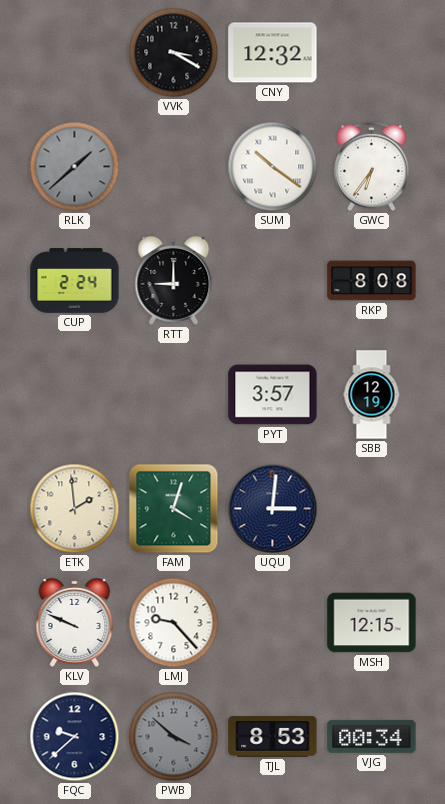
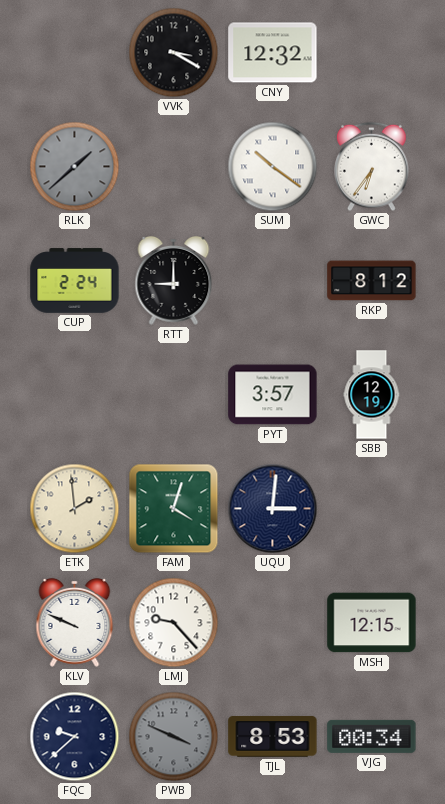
RKP: 8:08 -> 8:12 (372, 281)
PWB: 3:52 -> 3:49 (174, 737)
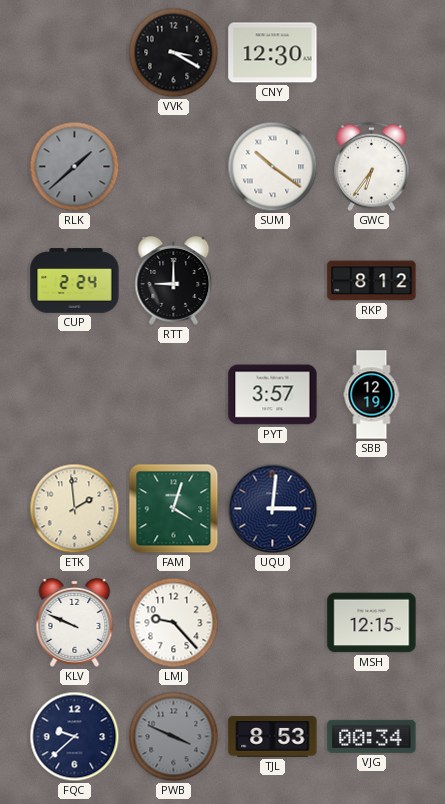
CNY: 12:32 -> 12:30 (273, 53)
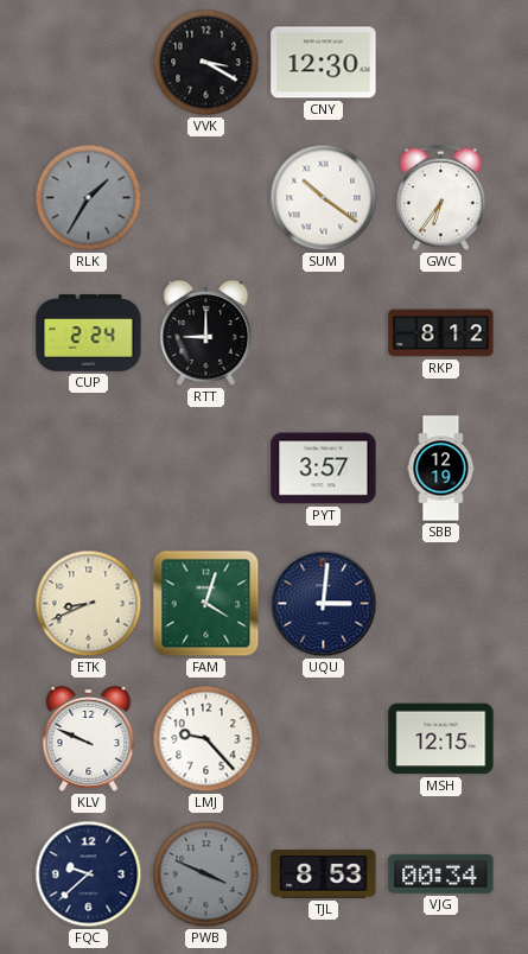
RLK: 1:38 -> 1:35 (89, 198)
ETK: 1:59 -> 8:41 (89, 604)
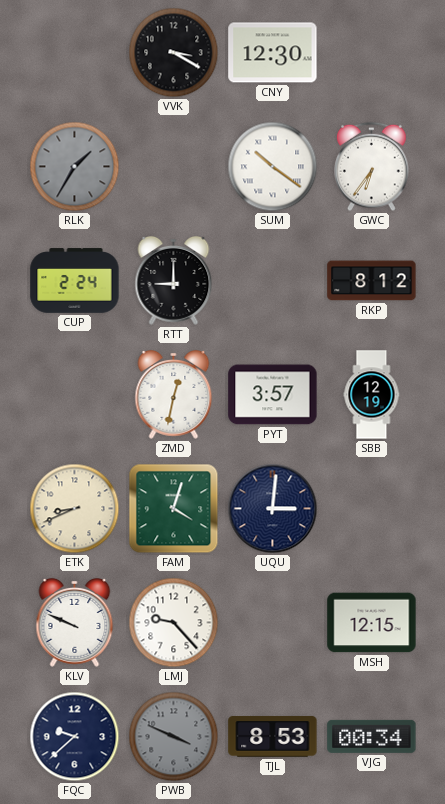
ZMD: none -> 12:32 (174, 394)
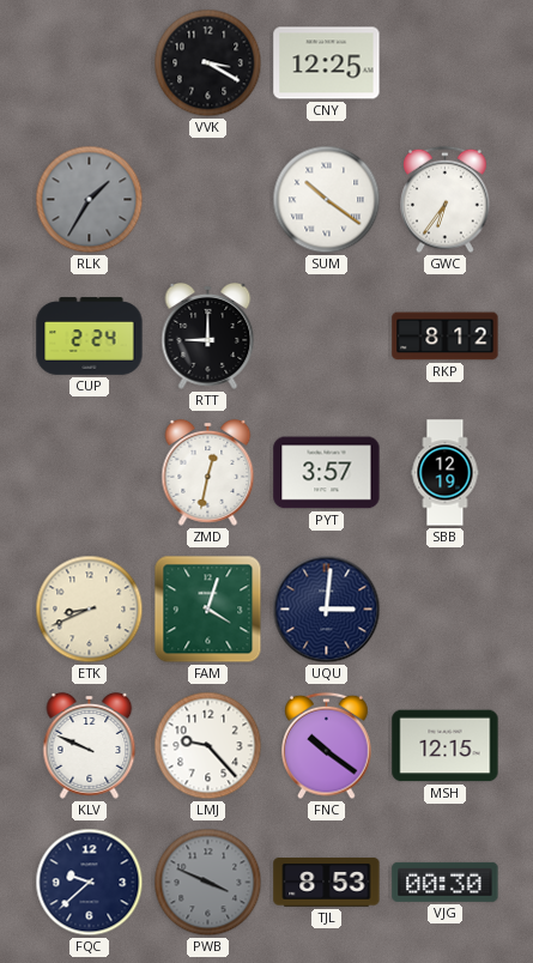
CNY: 12:30 -> 12:25 (327, 63)
FNC: none -> 10:21 (327, 746)
VJG: 00:34 -> 00:30 (446, 882)
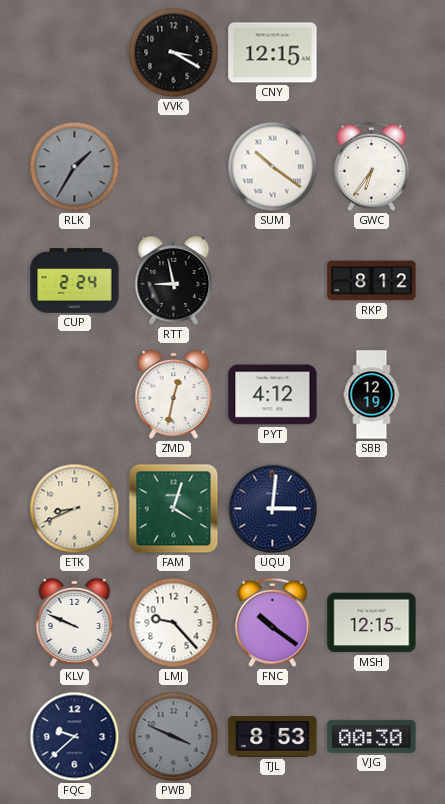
CNY: 12:25 -> 12:15 (273, 53)
RTT: 9:00 -> 8:58 (174, 280)
PYT: 3:57 -> 4:12 (273, 395)
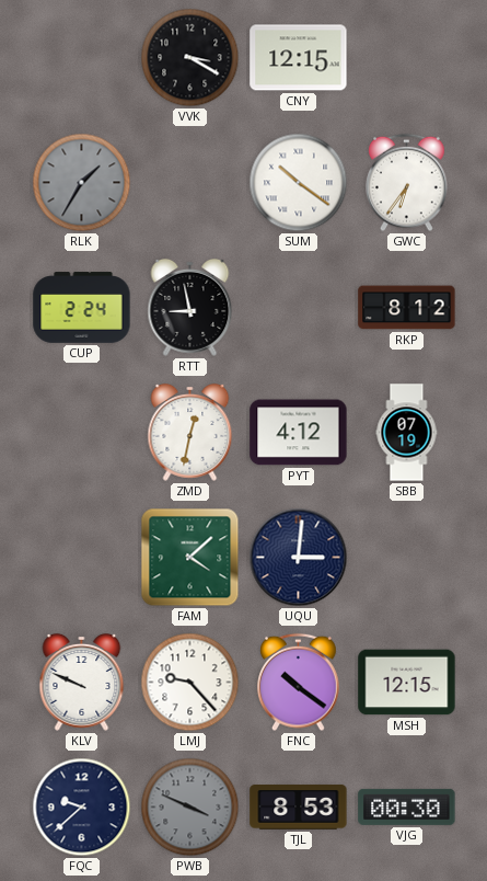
SBB: 12:19 -> 07:19 (407, 433)
ETK: 8:41 -> none (75, 509)
FAM: 4:03 -> 4:08 (190, 558)
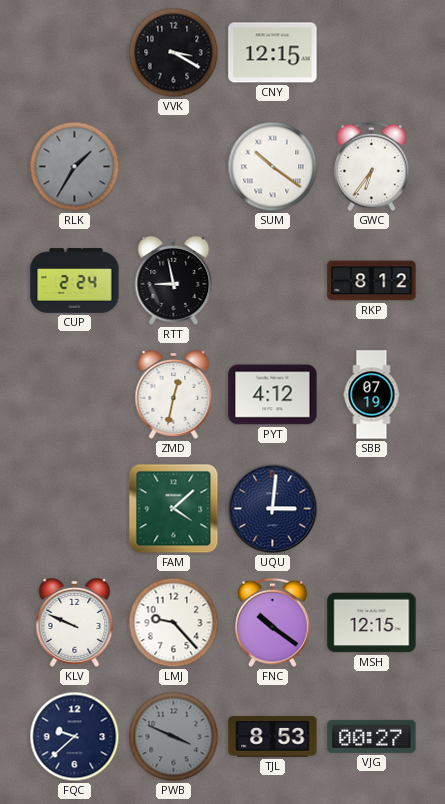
VJG: 00:30 -> 00:27 (372, 736)
